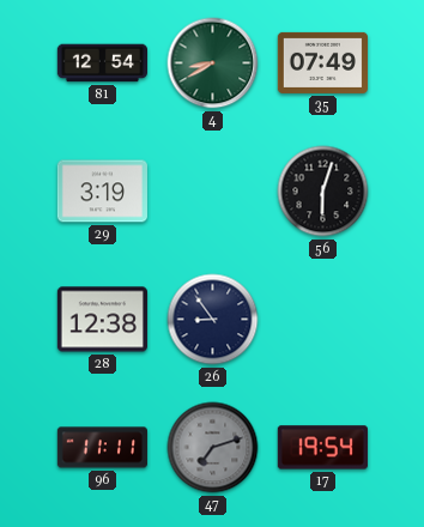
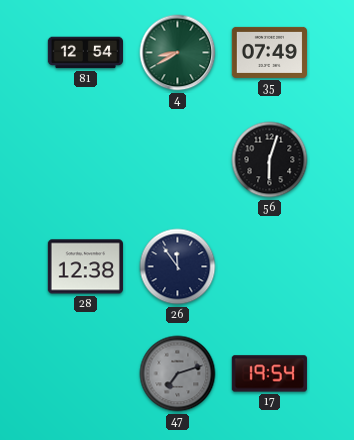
29: 3:19 -> none (102, 192)
26: 8:54 -> 11:54 (178, 267)
96: 11:11 -> none (102, 448)
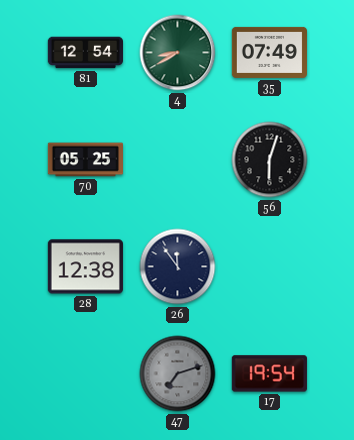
70: none -> 05:25 (85, 160)
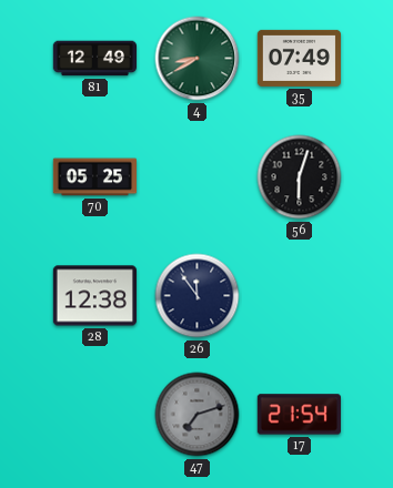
81: 12:54 -> 12:49 (94, 59)
17: 19:54 -> 21:54 (299, 415)
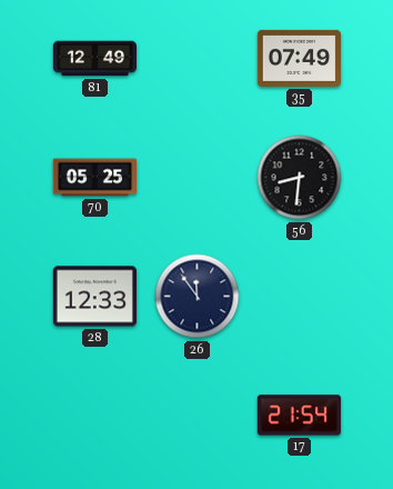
4: 8:40 -> none (198, 59)
56: 6:03 -> 8:31 (300, 178)
28: 12:38 -> 12:33 (94, 297)
47: 7:12 -> none (198, 415)
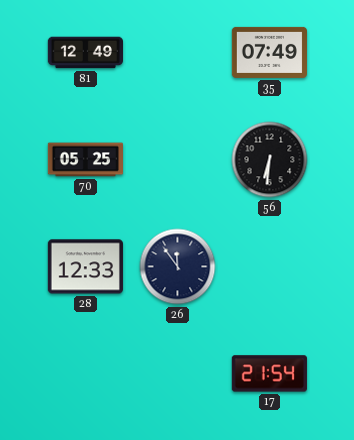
56: 8:31 -> 6:31 (270, 160)
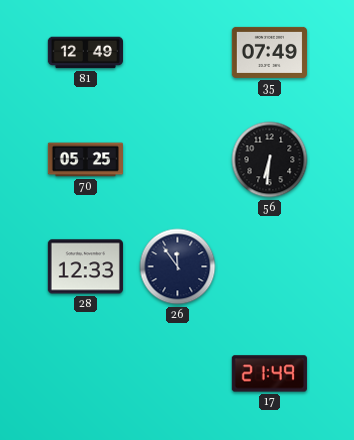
17: 21:54 -> 21:49 (269, 374)
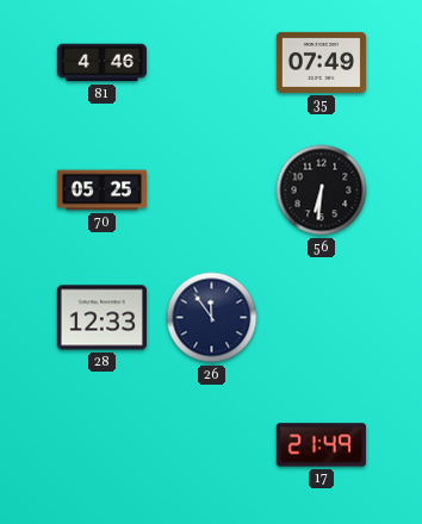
81: 12:49 -> 4:46 (101, 63)
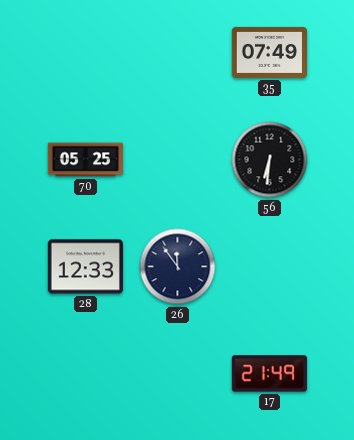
81: 4:46 -> none (101, 63)
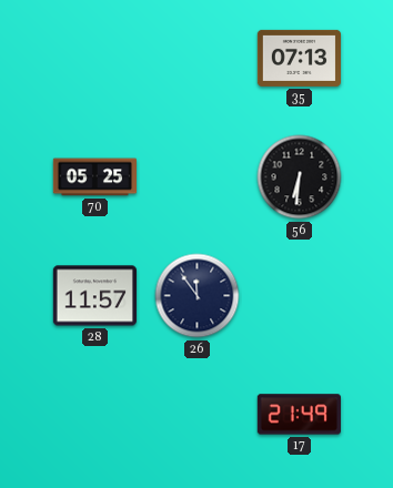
35: 07:49 -> 07:13 (299, 58)
28: 12:33 -> 11:57 (94, 296)
